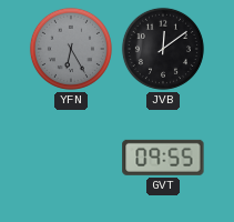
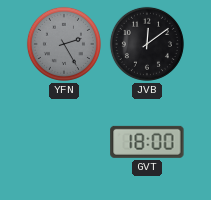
YFN: 6:25 -> 2:25 (64, 44)
GVT: 09:55 -> 18:00 (147, 142)
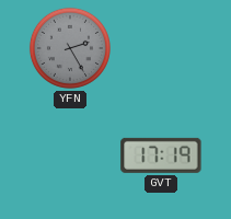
JVB: 12:09 -> none (147, 44)
GVT: 18:00 -> 17:19 (161, 155)
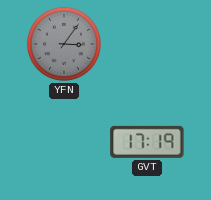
YFN: 2:25 -> 3:06 (64, 44)
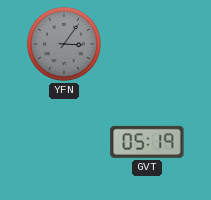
GVT: 17:19 -> 05:19 (147, 142)
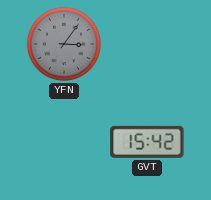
GVT: 05:19 -> 15:42 (147, 142)
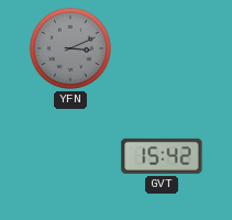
YFN: 3:06 -> 3:11 (70, 48)
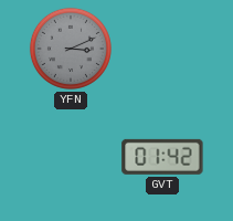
GVT: 15:42 -> 01:42 (162, 157)
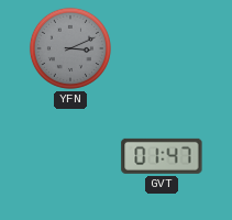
GVT: 01:42 -> 01:47 (162, 156)
